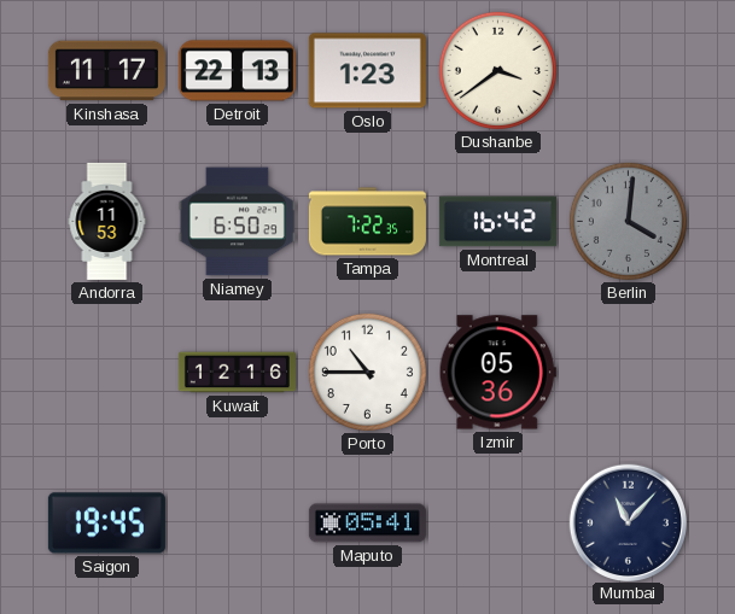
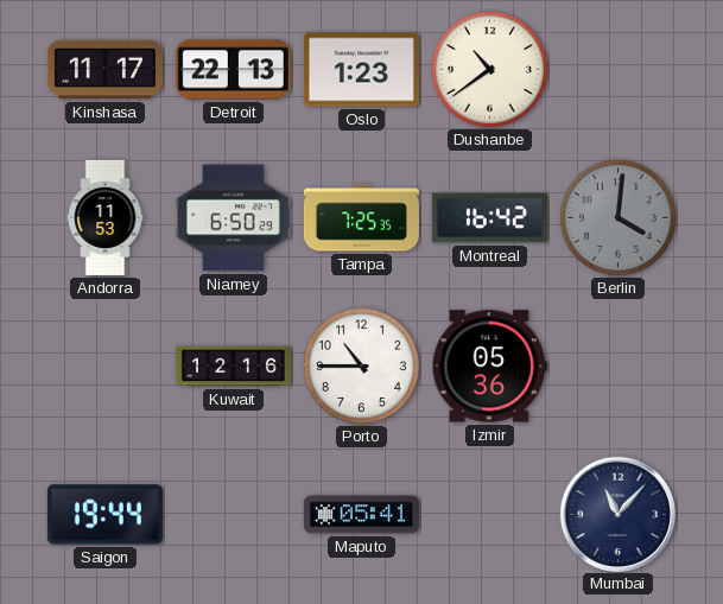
Dushanbe: 3:39 -> 10:39 (489, 69)
Tampa: 7:22 -> 7:25 (361, 218)
Saigon: 19:45 -> 19:44 (104, 515)
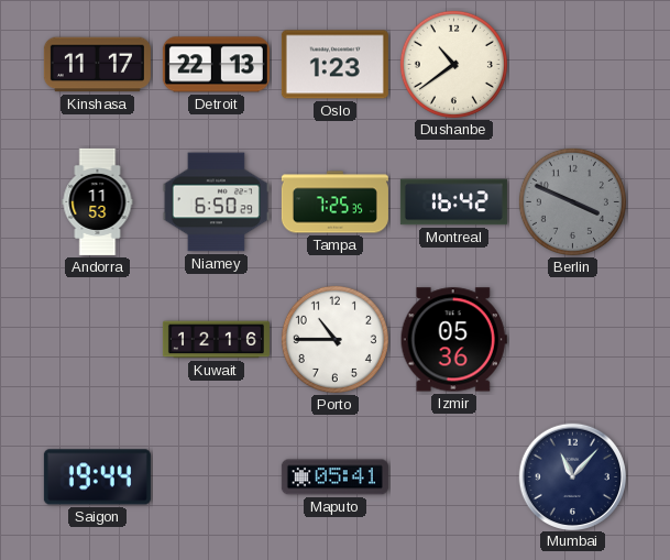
Berlin: 4:01 -> 3:49 (572, 201)
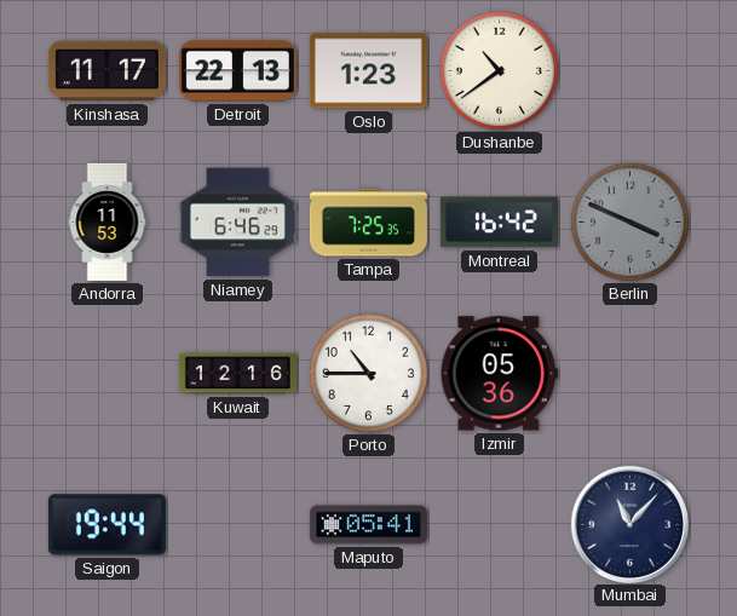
Niamey: 6:50 -> 6:46 (237, 223)
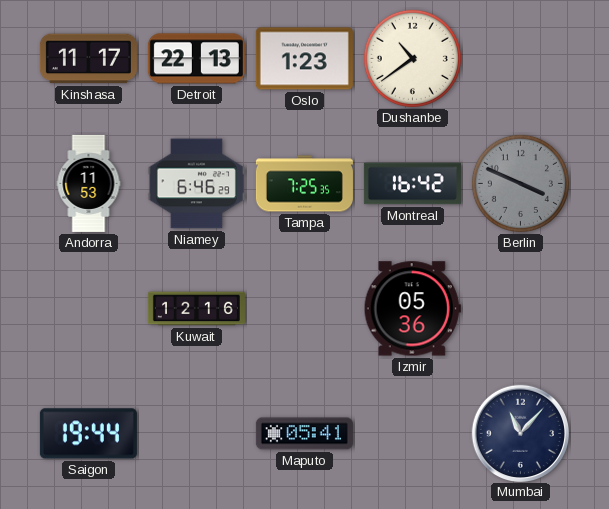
Porto: 10:45 -> none (368, 373)
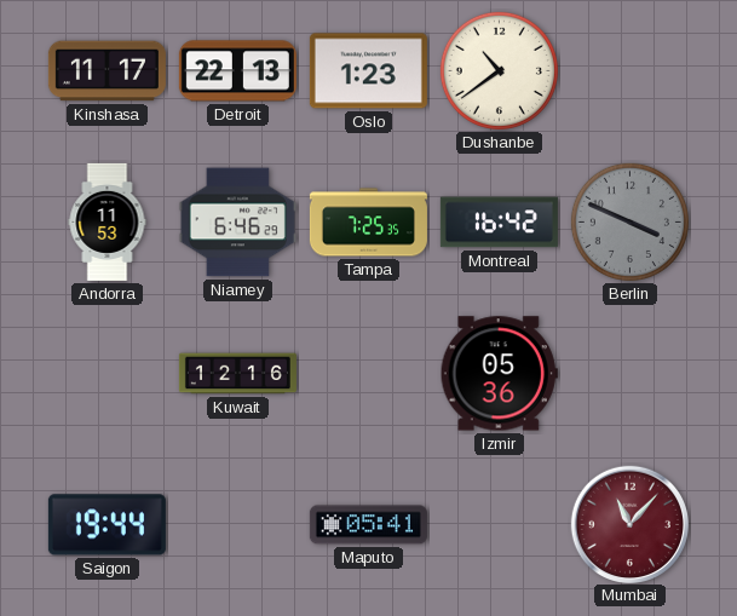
Mumbai dial: navy -> burgundy (629, 524)
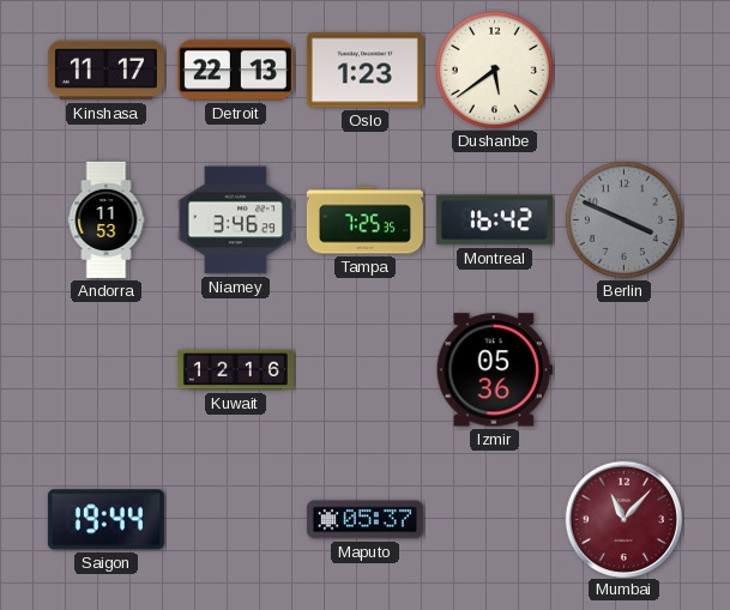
Dushanbe: 10:39 -> 5:39 (494, 70)
Niamey: 6:46 -> 3:46 (235, 221)
Maputo: 05:41 -> 05:37 (364, 520)
